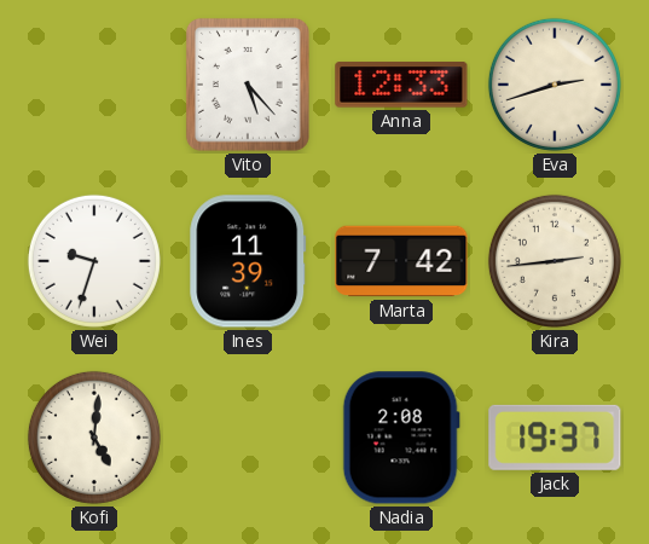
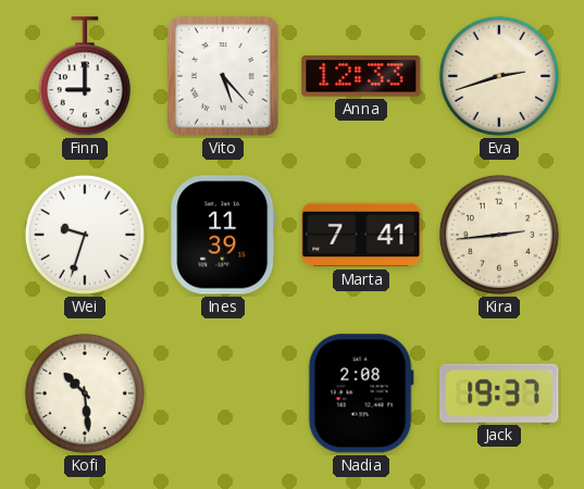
Finn: none -> 9:00 (85, 77)
Marta: 7:42 -> 7:41 (361, 235)
Kofi: 5:01 -> 10:29 (85, 393)
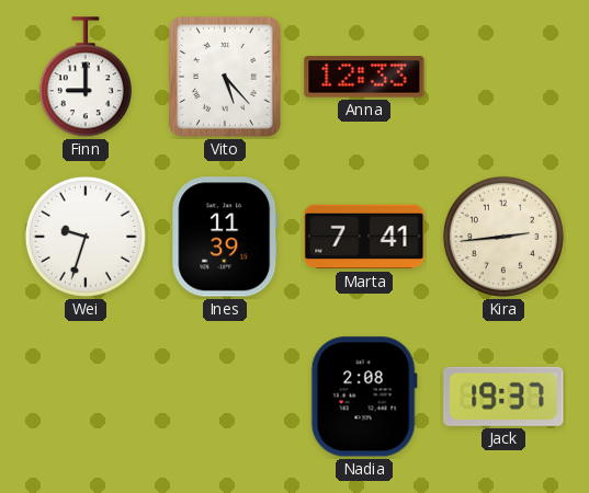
Eva: 2:42 -> none (499, 76)
Kofi: 10:29 -> none (85, 393)
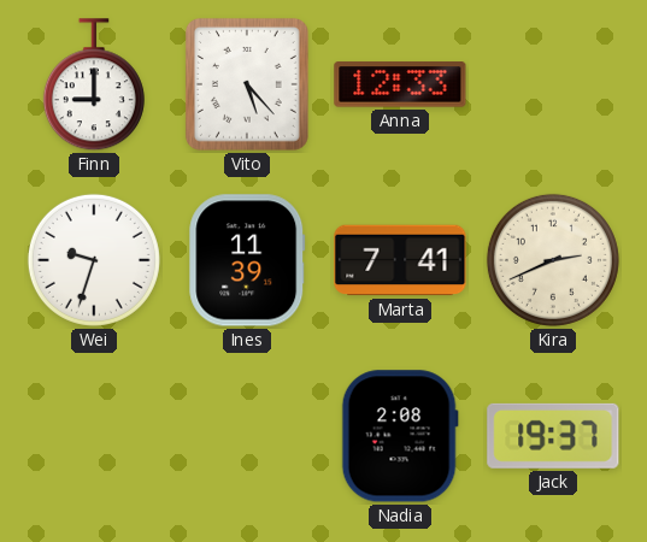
Kira: 2:44 -> 2:41 (553, 260)
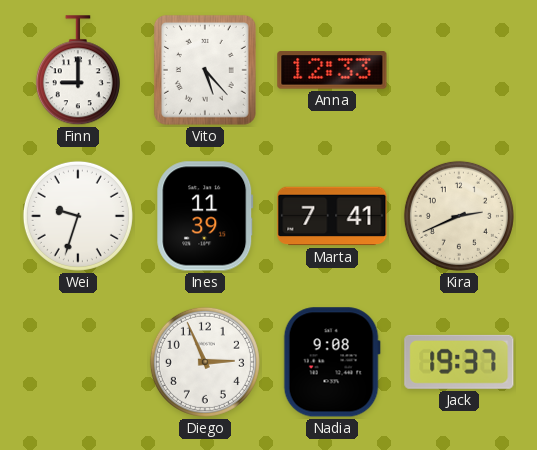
Diego: none -> 2:56 (205, 362)
Nadia: 2:08 -> 9:08 (332, 362)
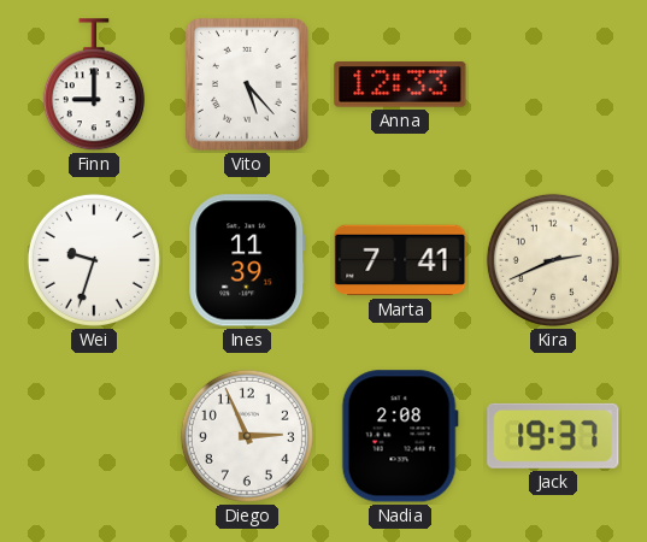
Nadia: 9:08 -> 2:08 (400, 436)
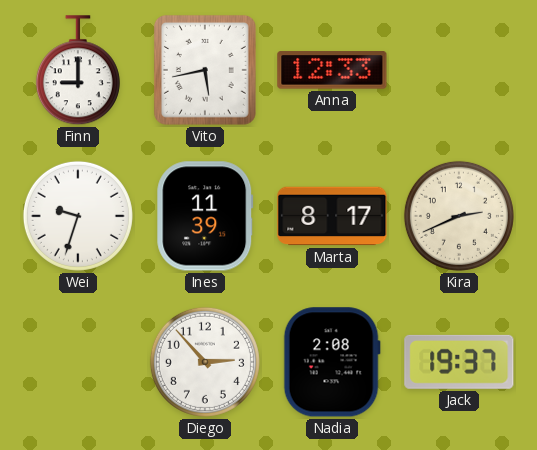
Vito: 5:23 -> 5:43 (205, 70)
Marta: 7:41 -> 8:17 (332, 216)
Diego: 2:56 -> 2:53 (205, 362)
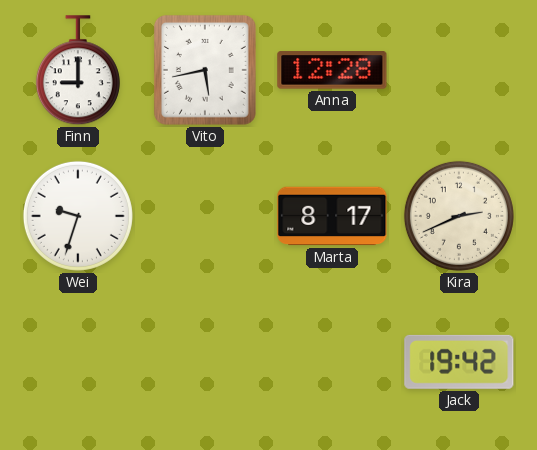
Anna: 12:33 -> 12:28 (332, 70)
Ines: 11:39 -> none (205, 216)
Diego: 2:53 -> none (205, 362)
Nadia: 2:08 -> none (332, 362)
Jack: 19:37 -> 19:42 (459, 362)
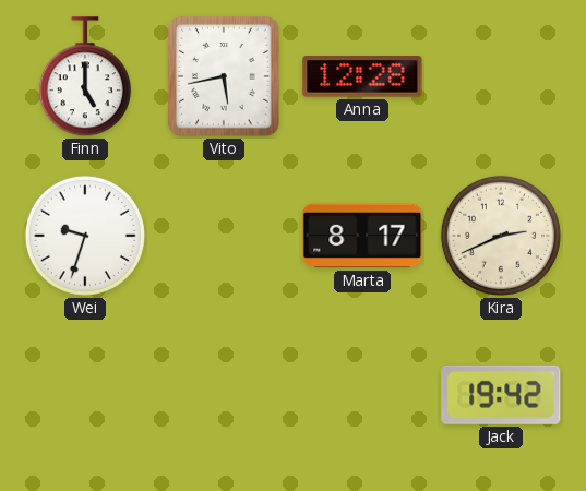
Finn: 9:00 -> 5:00 (85, 77)
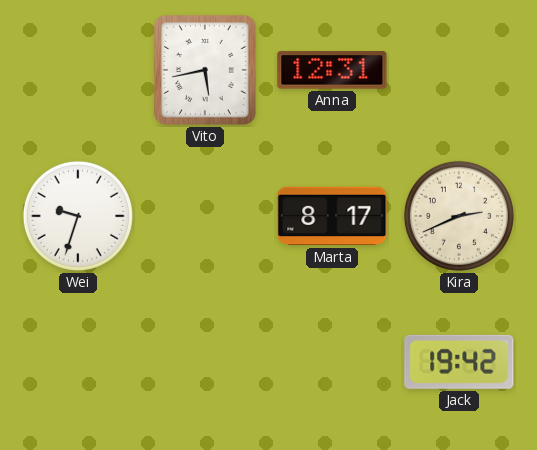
Finn: 5:00 -> none (85, 77)
Anna: 12:28 -> 12:31 (332, 70)
